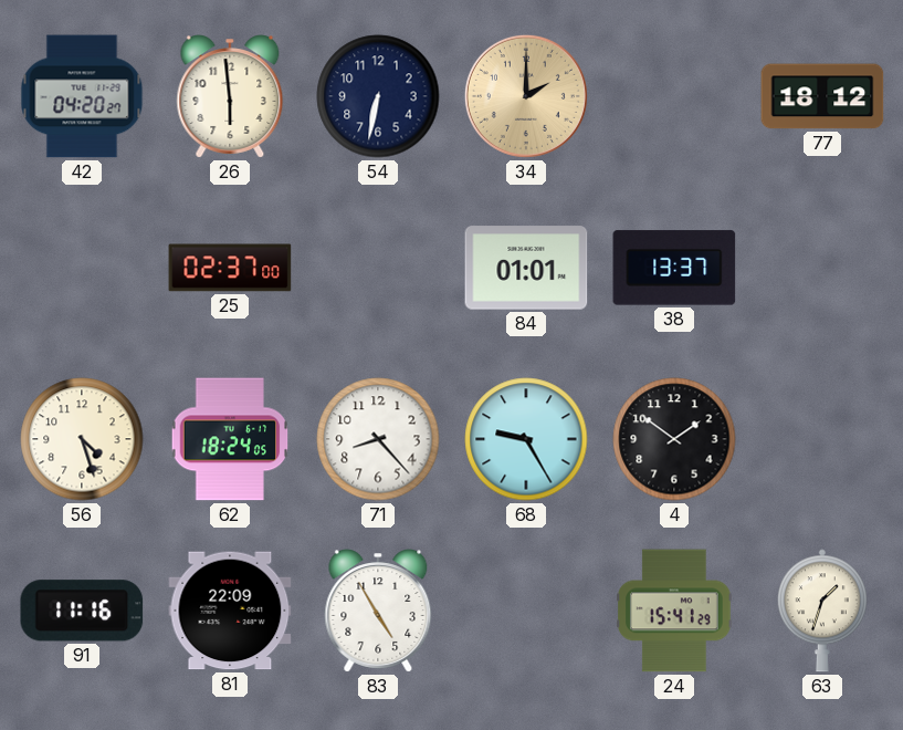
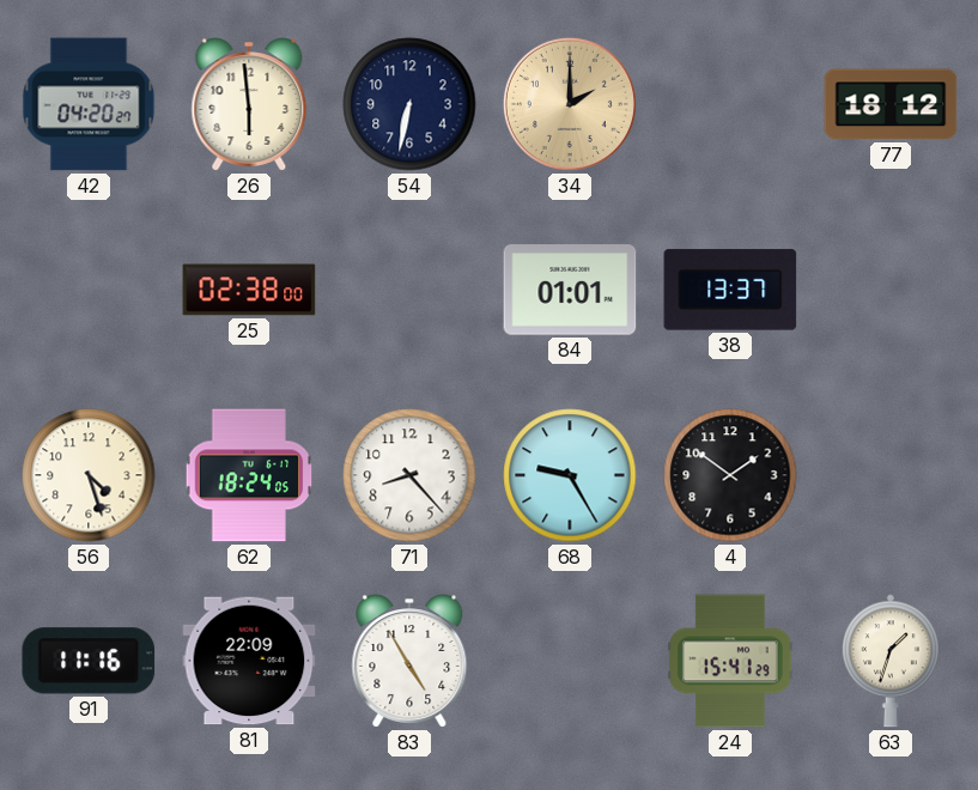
25: 02:37 -> 02:38 (249, 290)
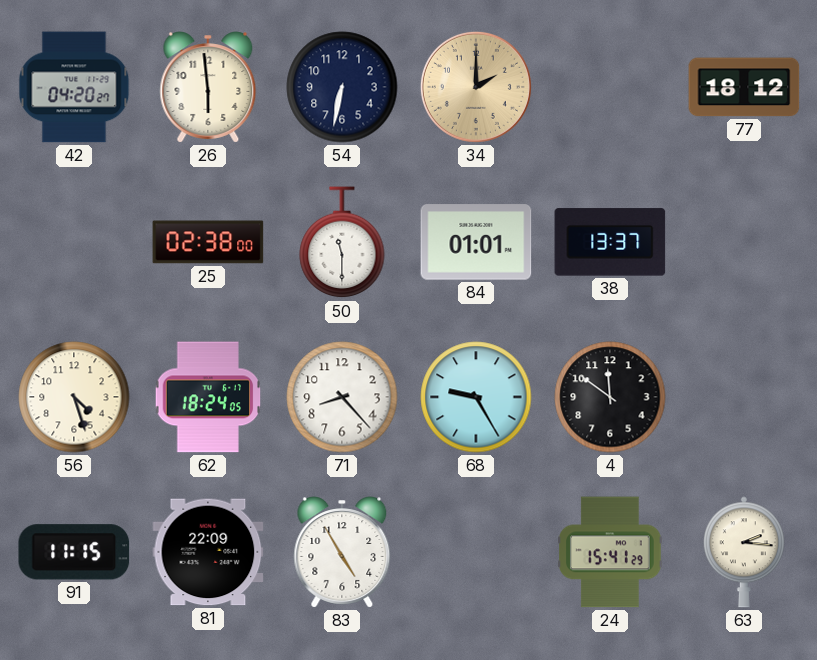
50: none -> 11:30 (342, 243)
4: 1:51 -> 11:51 (610, 397)
91: 11:16 -> 11:15 (74, 552)
63: 1:33 -> 2:16 (744, 552)
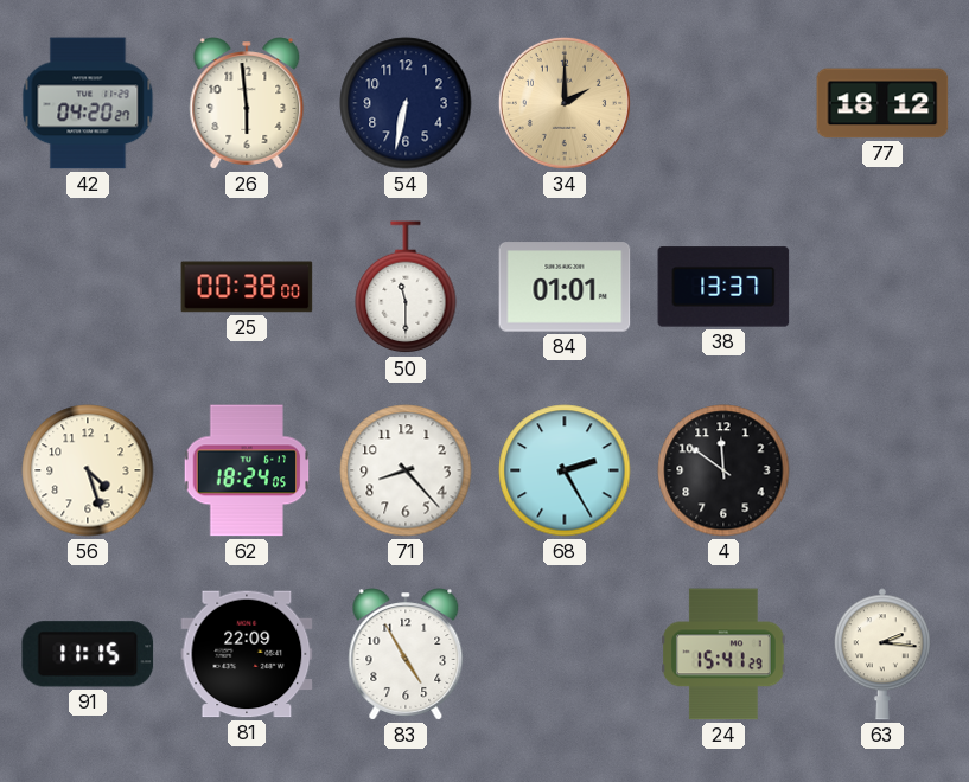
25: 02:38 -> 00:38 (247, 287)
68: 9:25 -> 2:25 (565, 470)
